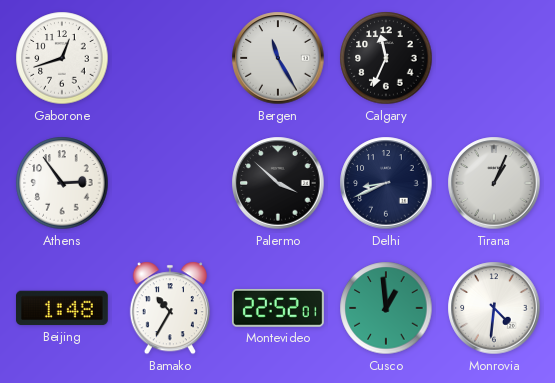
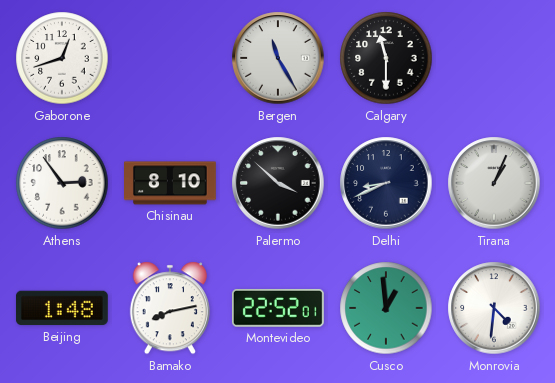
Calgary: 11:34 -> 11:30 (386, 58)
Chisinau: none -> 8:10 (171, 183)
Bamako: 10:35 -> 8:13 (170, 308)
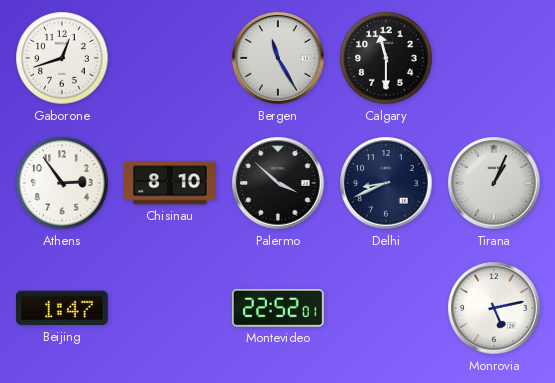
Beijing: 1:48 -> 1:47 (62, 308)
Bamako: 8:13 -> none (170, 308)
Cusco: 12:59 -> none (386, 308)
Monrovia: 4:31 -> 5:13 (494, 308)
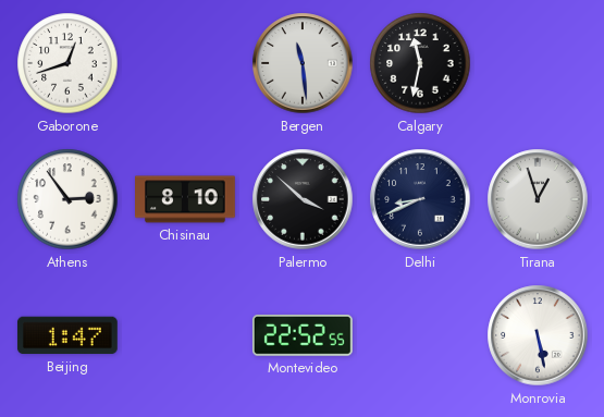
Bergen: 11:25 -> 11:29 (303, 63)
Calgary: 11:30 -> 11:32 (420, 63)
Tirana: 1:04 -> 12:57 (538, 199)
Montevideo: 22:52:01 -> 22:52:55 (303, 335)
Monrovia: 5:13 -> 5:28 (538, 335)
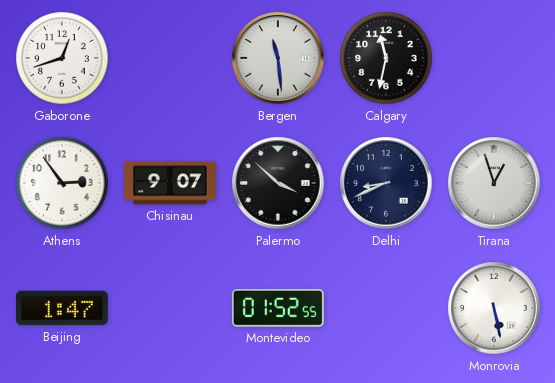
Chisinau: 8:10 -> 9:07 (171, 183)
Montevideo: 22:52 -> 01:52 (278, 308)
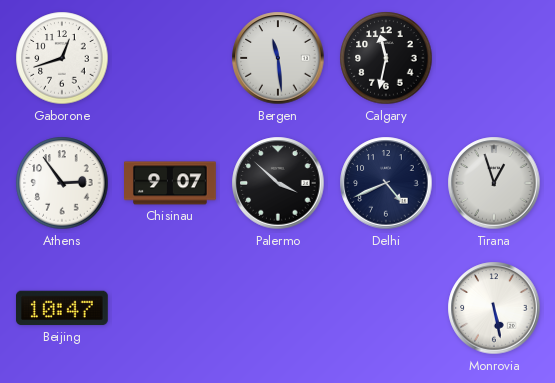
Delhi: 8:41 -> 4:41 (386, 183)
Beijing: 1:47 -> 10:47 (62, 308)
Montevideo: 01:52 -> none (278, 308)
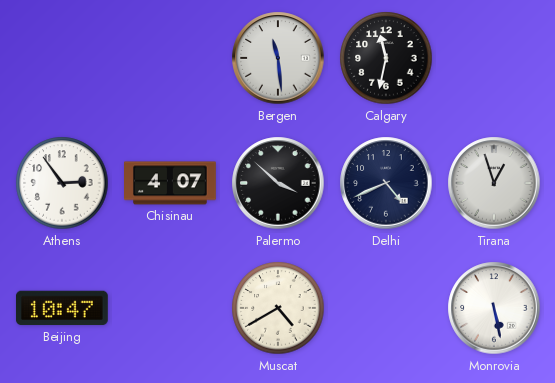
Gaborone: 12:42 -> none (62, 58)
Chisinau: 9:07 -> 4:07 (171, 183)
Muscat: none -> 4:40 (278, 308)
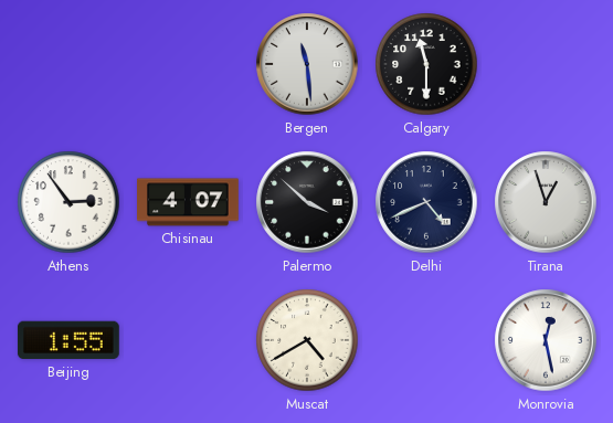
Calgary: 11:32 -> 11:30 (426, 64)
Beijing: 10:47 -> 1:55 (68, 340)
Monrovia: 5:28 -> 12:28 (546, 340)
